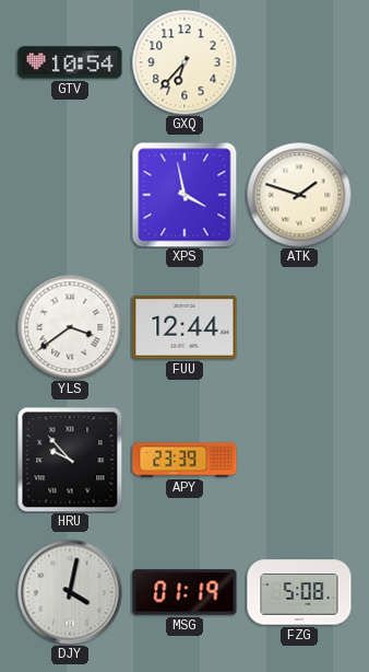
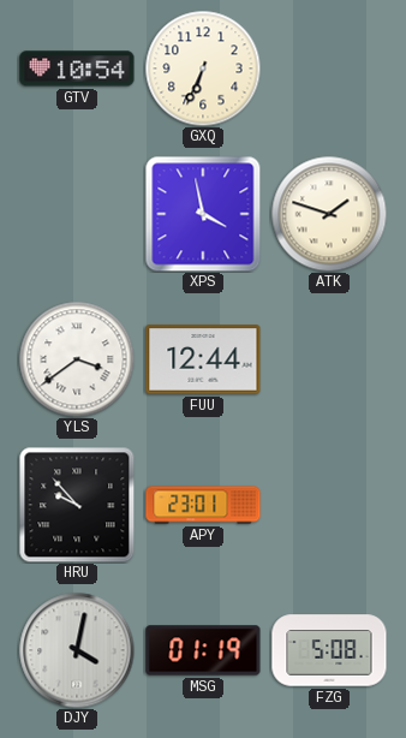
GXQ: 6:37 -> 6:34 (203, 69)
APY: 23:39 -> 23:01 (203, 505)
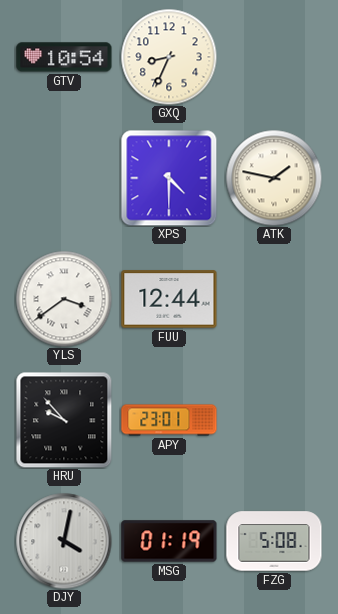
GXQ: 6:34 -> 8:34 (169, 57)
XPS: 3:58 -> 4:30 (169, 178)
ATK: 1:48 -> 1:47 (274, 178)
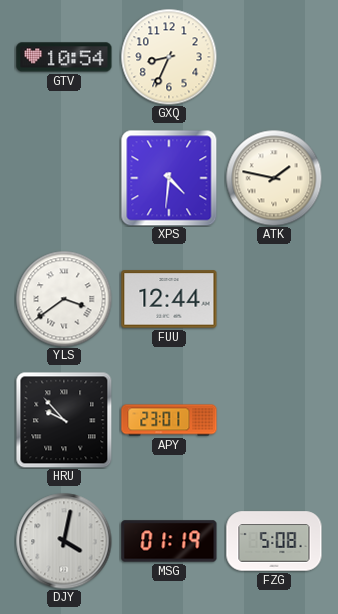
XPS: 4:30 -> 4:31 (169, 178)
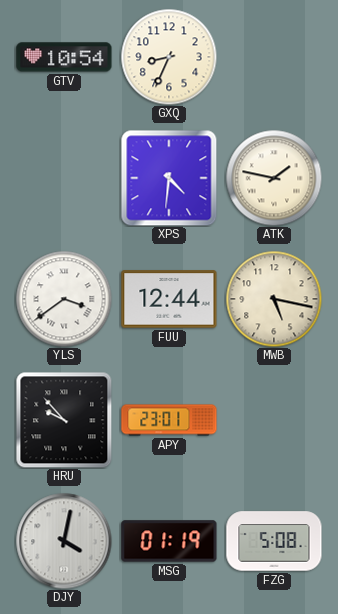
MWB: none -> 5:17 (274, 299)
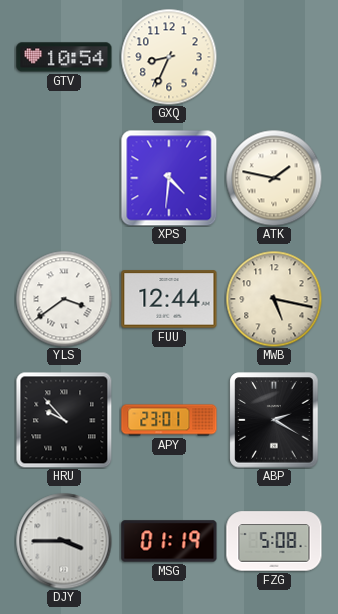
ABP: none -> 2:20 (274, 420)
DJY: 4:02 -> 3:45 (64, 541)
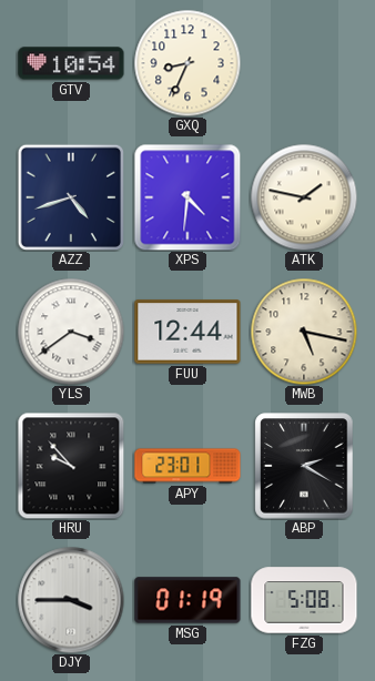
AZZ: none -> 4:42 (70, 196)
